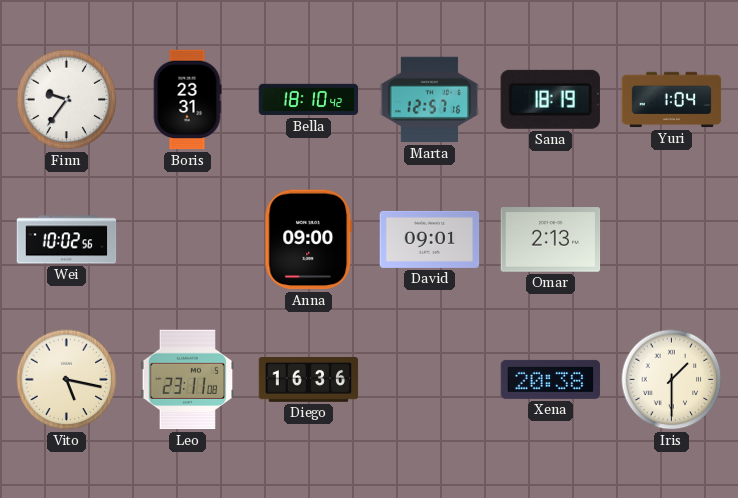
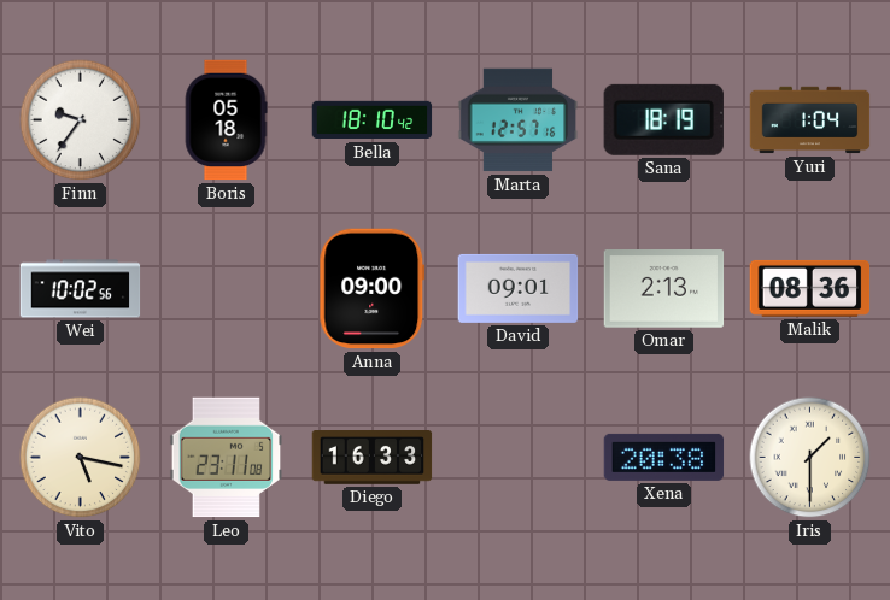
Boris: 23:31 -> 05:18 (226, 120)
Malik: none -> 08:36 (810, 288)
Diego: 16:36 -> 16:33 (373, 458)
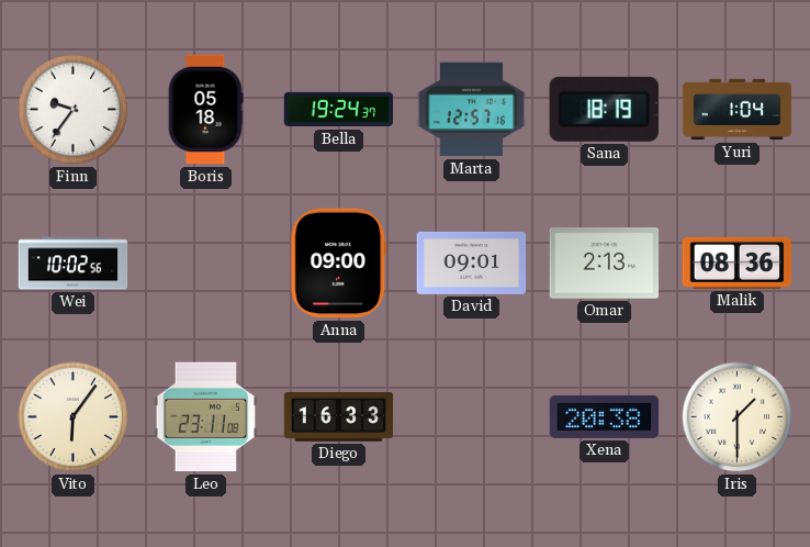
Bella: 18:10 -> 19:24 (339, 110)
Vito: 5:17 -> 6:06 (74, 417)
